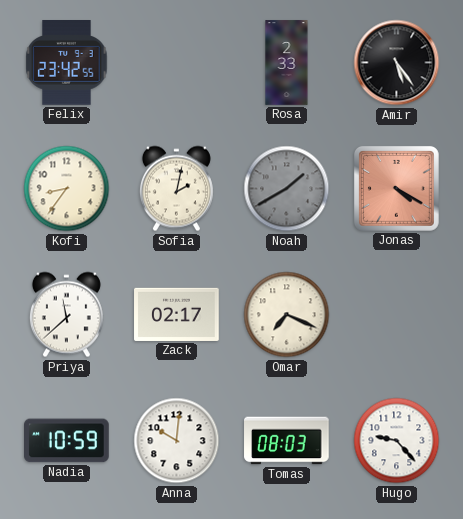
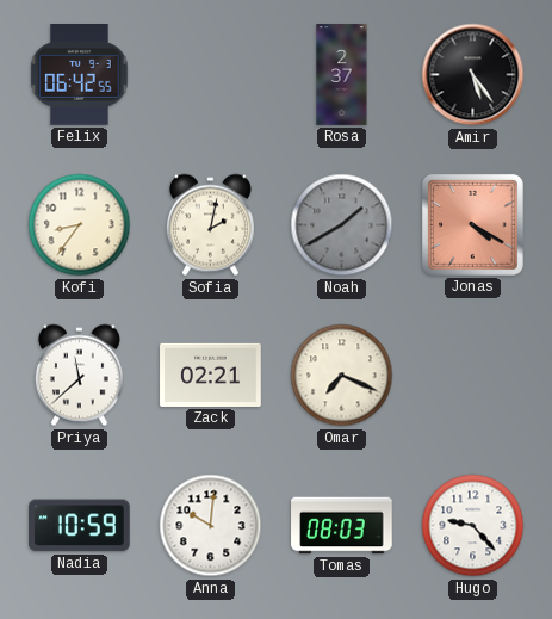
Felix: 23:42 -> 06:42 (80, 75)
Rosa: 2:33 -> 2:37 (342, 75)
Zack: 02:17 -> 02:21 (211, 375)
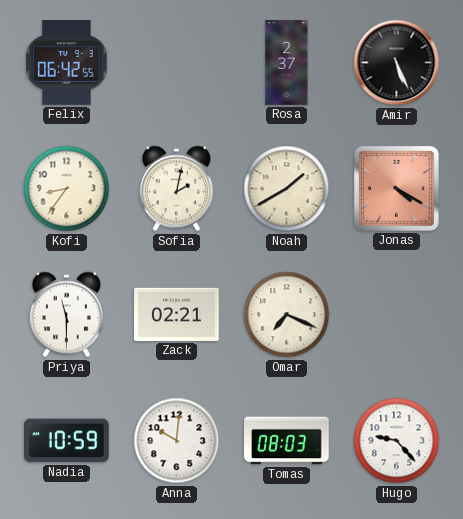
Amir: 5:24 -> 5:26 (397, 63)
Noah dial: grey -> cream (287, 189)
Priya: 11:38 -> 11:30 (66, 315)
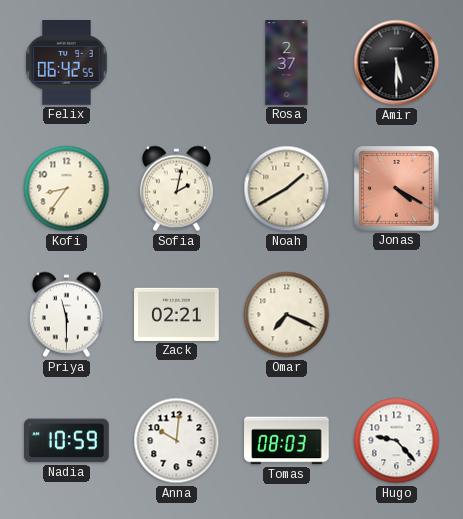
Amir: 5:26 -> 5:30 (397, 63)
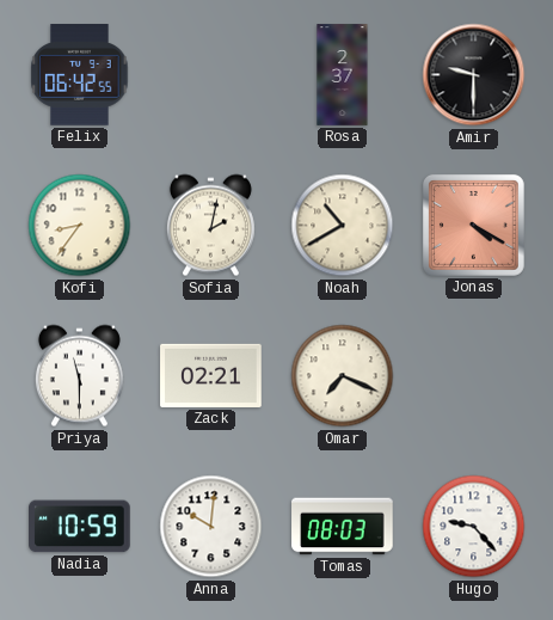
Amir: 5:30 -> 9:30 (474, 75)
Noah: 1:40 -> 10:40 (343, 226)
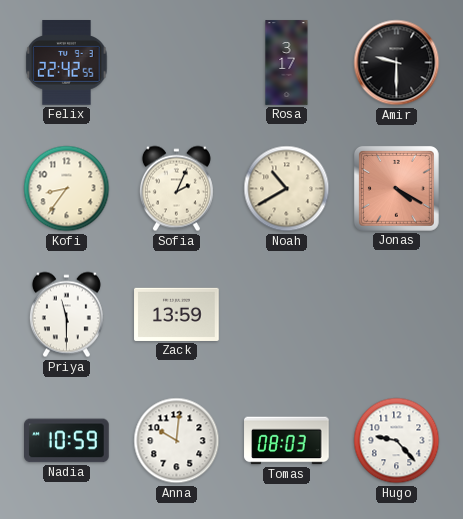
Felix: 06:42 -> 22:42 (67, 63)
Rosa: 2:37 -> 3:17 (287, 63)
Sofia: 2:02 -> 2:04 (176, 189)
Zack: 02:21 -> 13:59 (177, 314)
Omar: 7:19 -> none (343, 376)
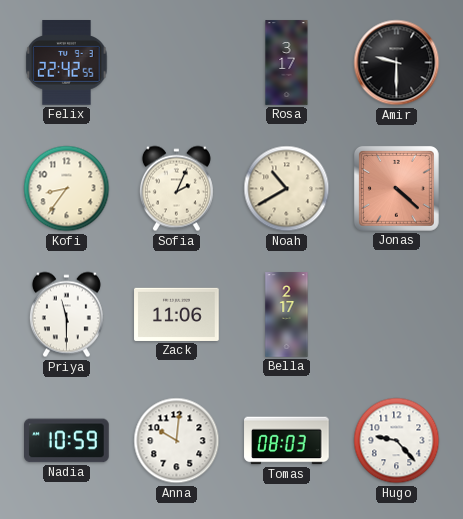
Jonas: 4:20 -> 4:22 (396, 188)
Zack: 13:59 -> 11:06 (177, 314)
Bella: none -> 2:17 (287, 315)
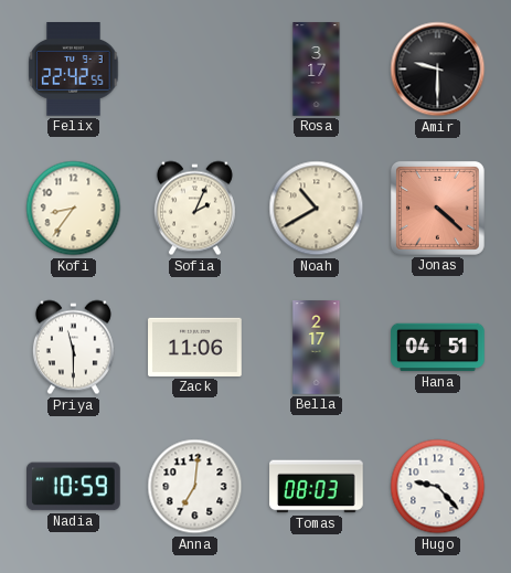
Hana: none -> 04:51 (438, 348)
Anna: 10:01 -> 7:01 (195, 487)
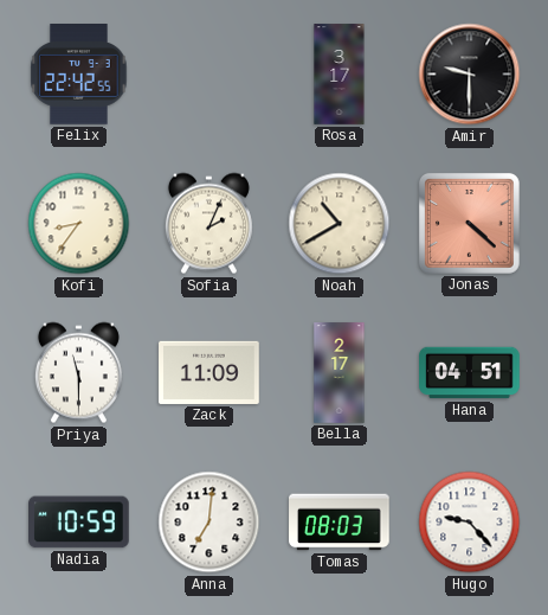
Zack: 11:06 -> 11:09 (209, 372)
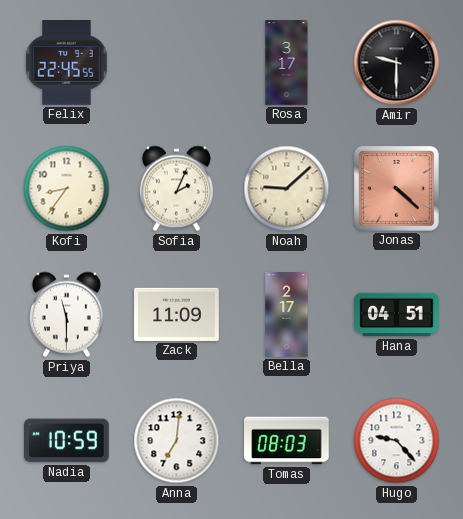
Felix: 22:42 -> 22:45 (67, 63)
Noah: 10:40 -> 9:08 (287, 189)
